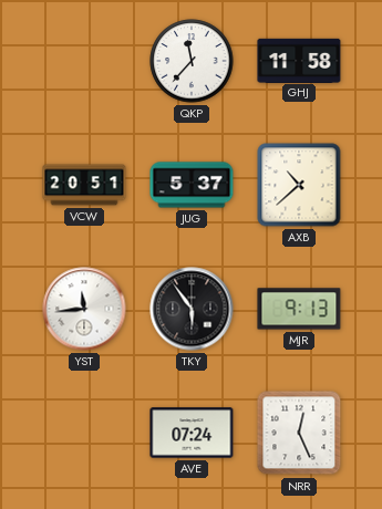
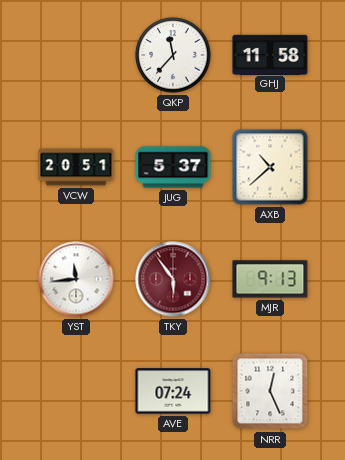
TKY dial: black -> burgundy (173, 279)
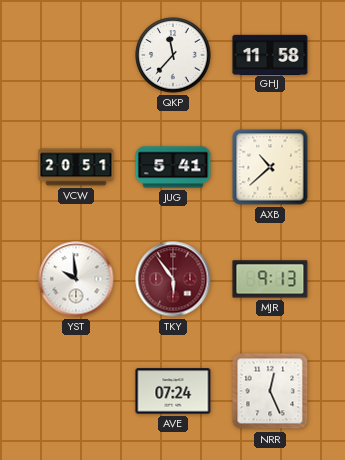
JUG: 5:37 -> 5:41 (173, 167)
YST: 11:44 -> 9:59 (76, 279)
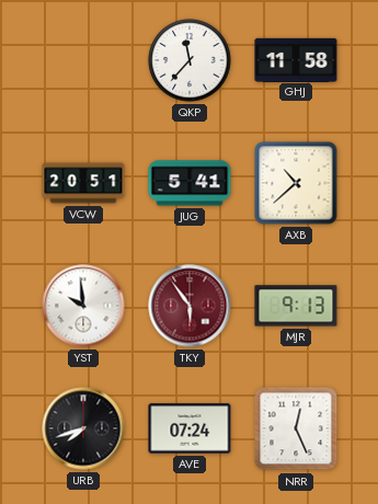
URB: none -> 7:42 (83, 428)
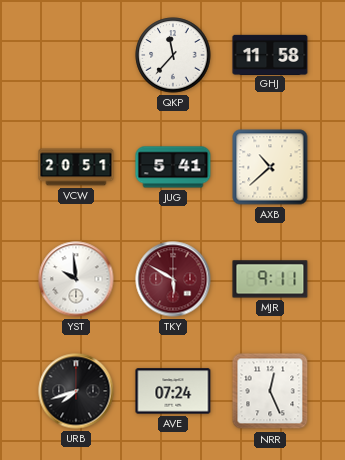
TKY: 5:54 -> 5:50 (173, 279)
MJR: 9:13 -> 9:11 (270, 279)
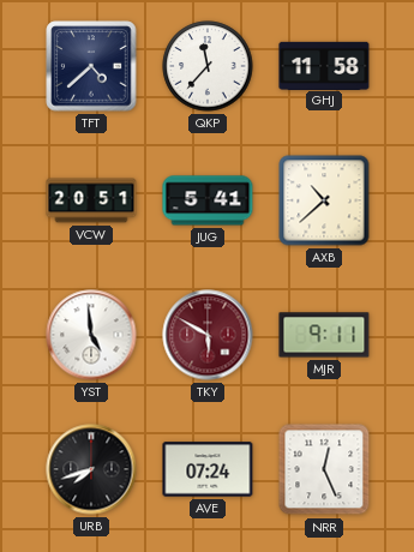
TFT: none -> 4:38 (91, 66)
YST: 9:59 -> 4:59 (91, 335)
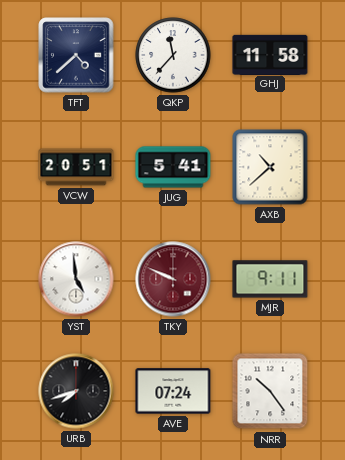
TKY: 5:50 -> 9:49 (173, 279)
NRR: 12:26 -> 10:24 (270, 391)
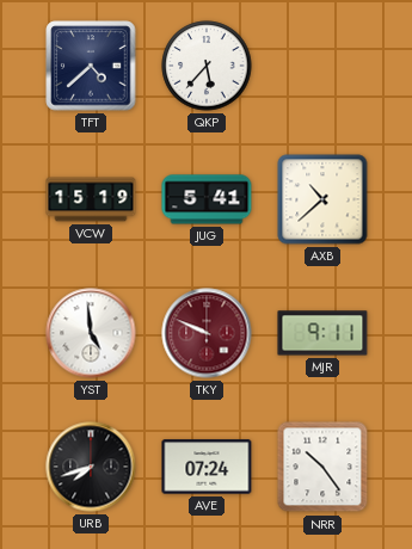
QKP: 11:37 -> 5:37 (207, 66)
GHJ: 11:58 -> none (270, 54)
VCW: 20:51 -> 15:19 (91, 199)
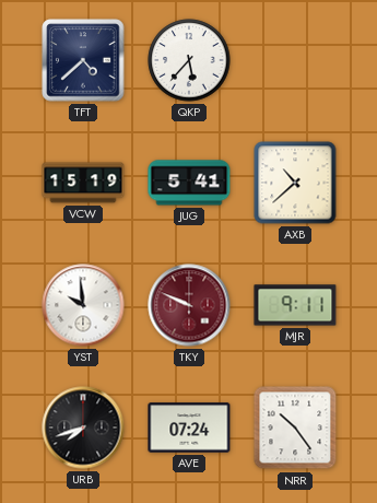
YST: 4:59 -> 9:59 (83, 305)
